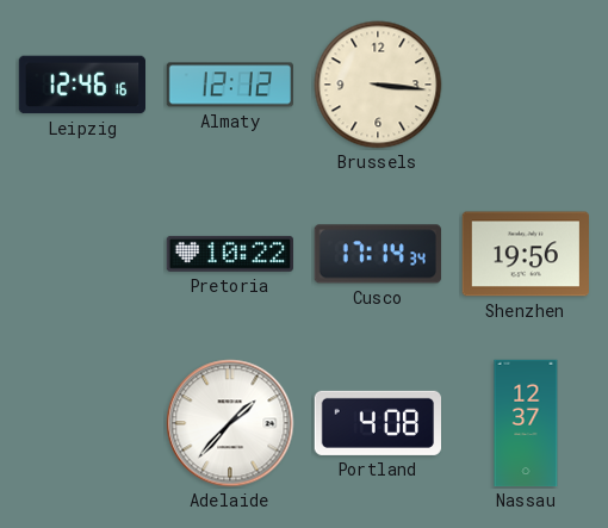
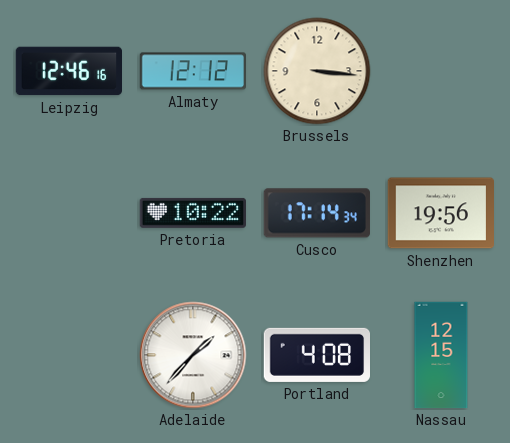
Nassau: 12:37 -> 12:15 (441, 355)
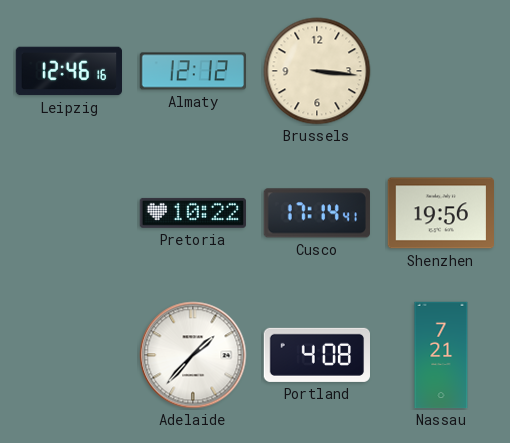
Cusco: 17:14:34 -> 17:14:41 (317, 213)
Nassau: 12:15 -> 7:21 (441, 355)
